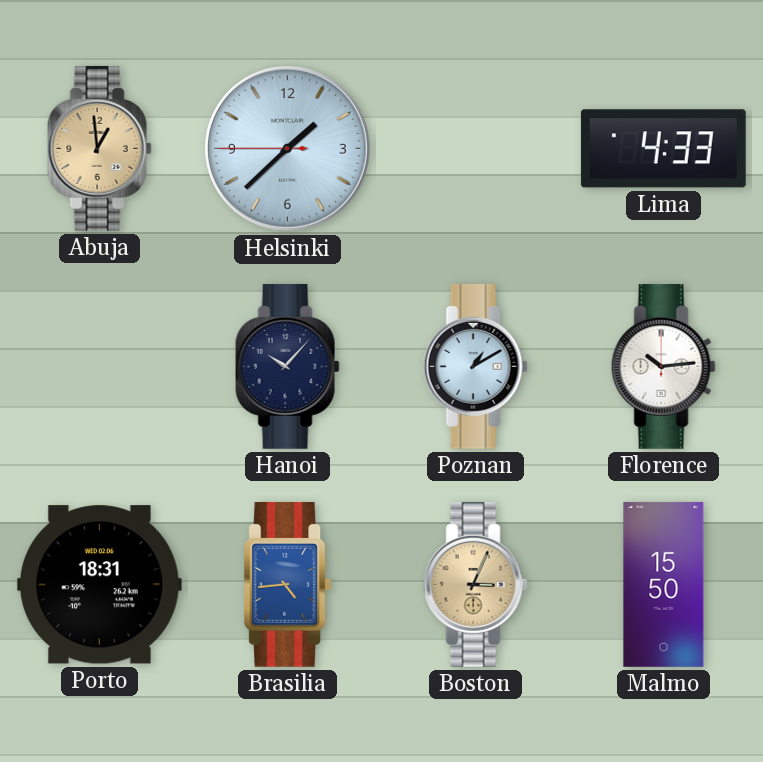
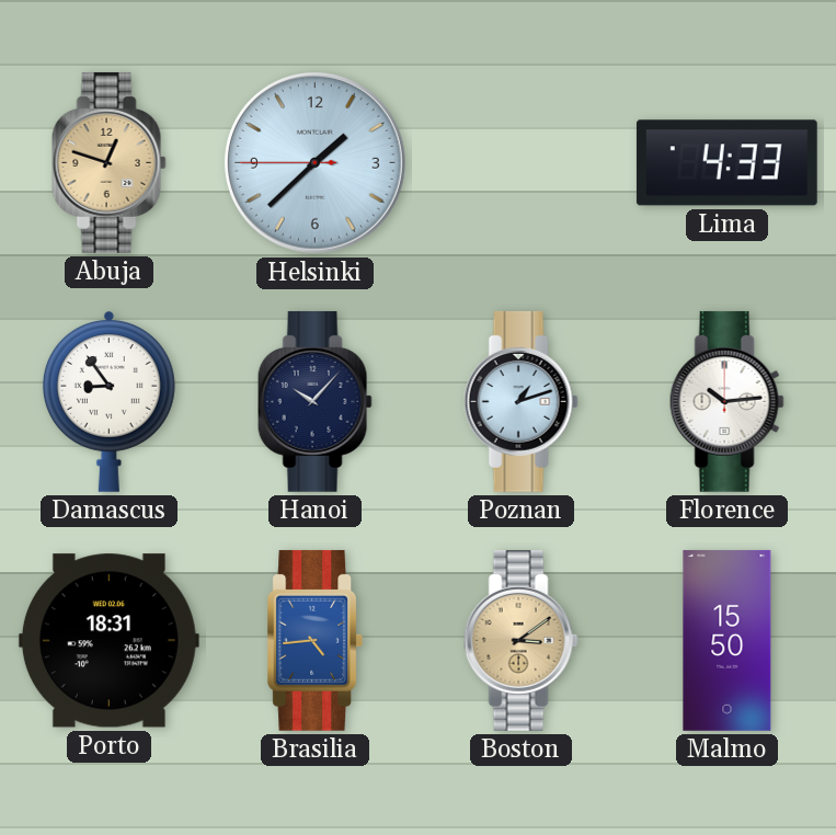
Abuja: 12:59 -> 12:48 (108, 162)
Damascus: none -> 8:54 (108, 402)
Poznan: 1:10 -> 1:12 (520, 401)
Boston: 3:04 -> 3:09 (520, 640)
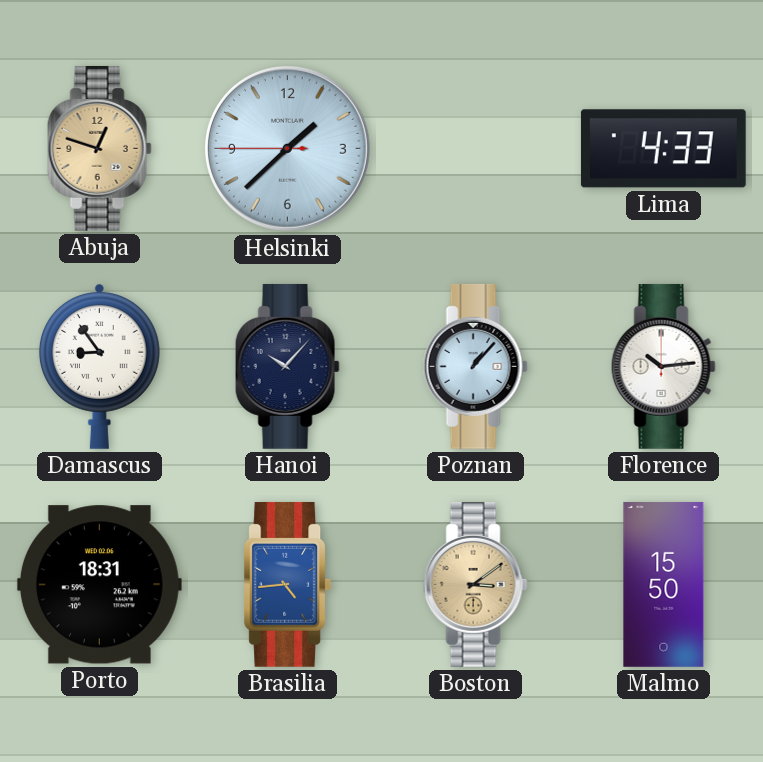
Poznan: 1:12 -> 1:07 (475, 366)
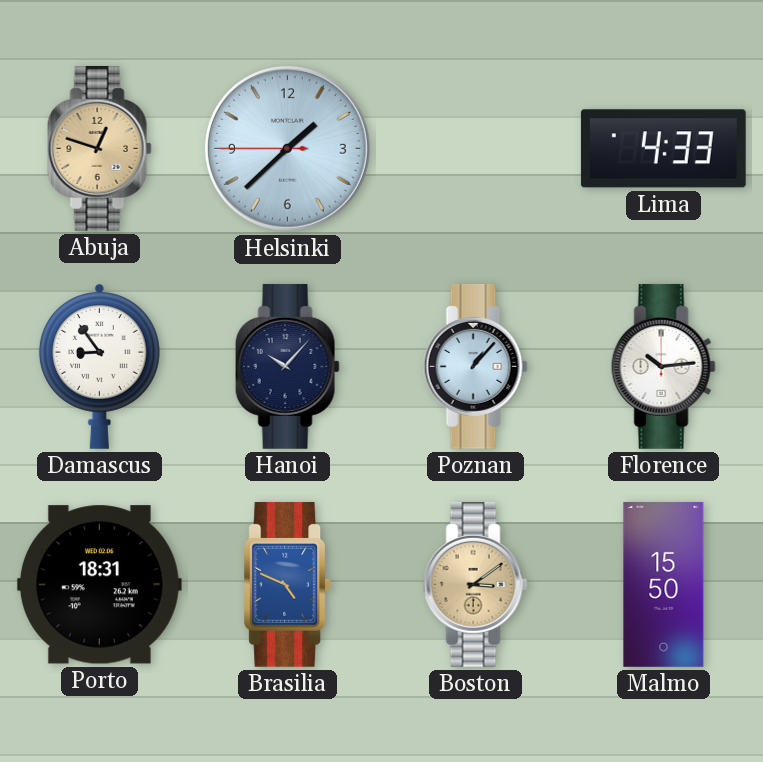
Brasilia: 4:44 -> 4:49 (288, 584)
